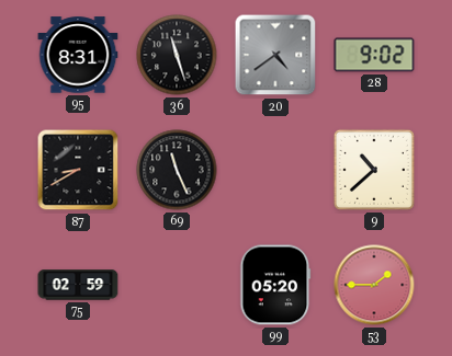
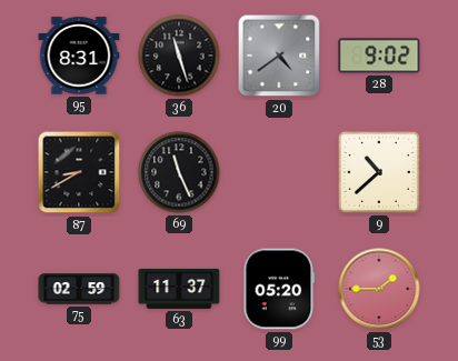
63: none -> 11:37 (179, 289)
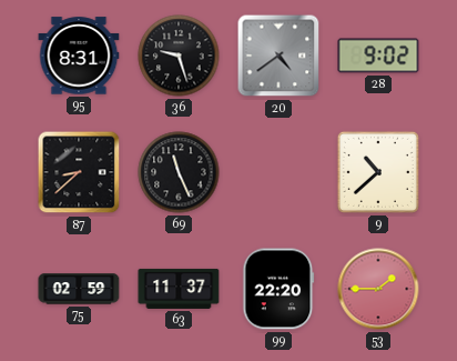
36: 11:27 -> 9:27 (179, 56)
87: 8:40 -> 8:38 (79, 172)
99: 05:20 -> 22:20 (278, 289)
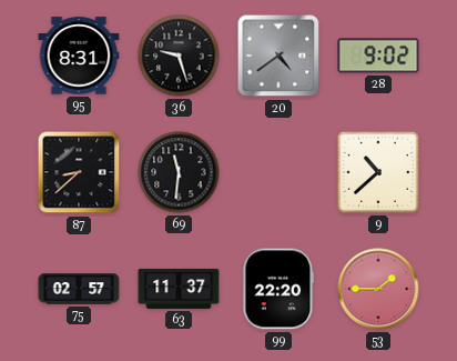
69: 11:26 -> 11:31 (179, 172)
75: 02:59 -> 02:57 (79, 289)
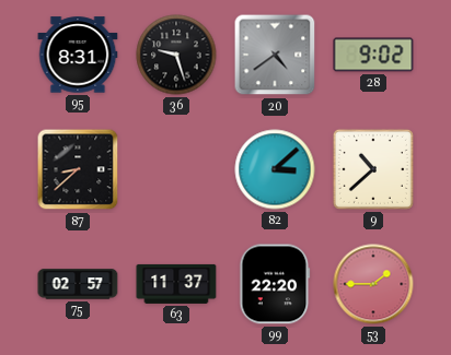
69: 11:31 -> none (179, 172)
82: none -> 3:08 (275, 169)
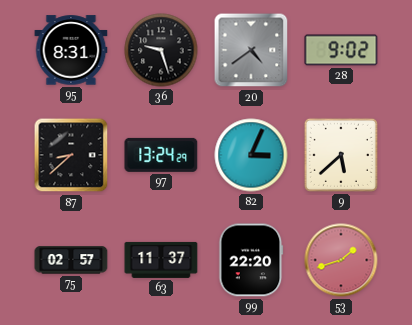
97: none -> 13:24 (161, 155)
82: 3:08 -> 3:04 (251, 155)
9: 10:38 -> 5:38 (341, 155)
53: 1:45 -> 1:42 (341, 260)
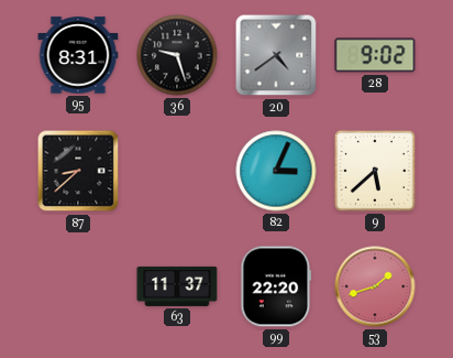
97: 13:24 -> none (161, 155)
75: 02:57 -> none (71, 260)
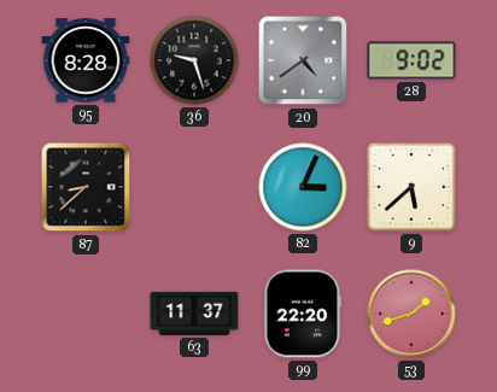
95: 8:31 -> 8:28 (86, 60)
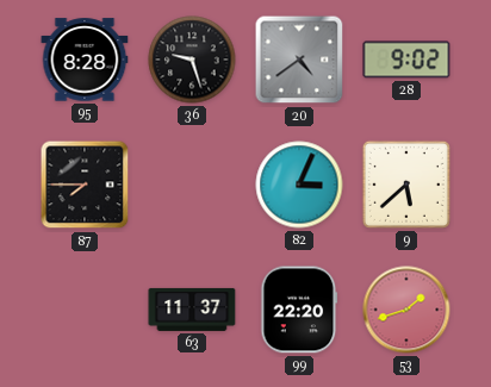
87: 8:38 -> 7:45 (85, 185)
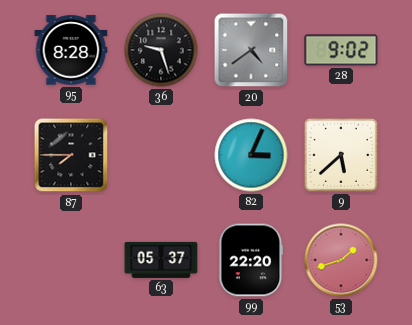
63: 11:37 -> 05:37 (161, 260)
